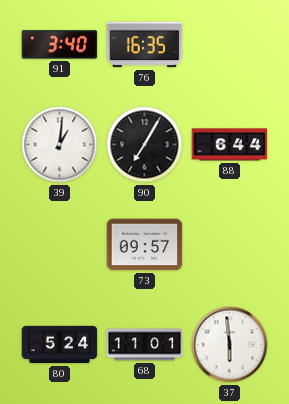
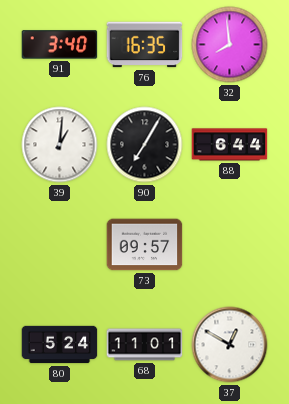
32: none -> 7:59 (230, 45)
37: 5:59 -> 12:50 (230, 345)
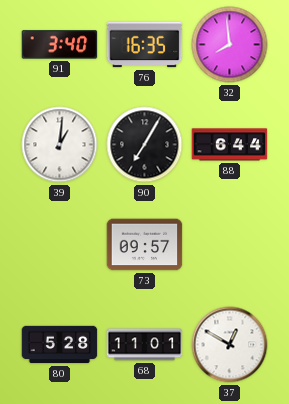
80: 5:24 -> 5:28 (60, 345)
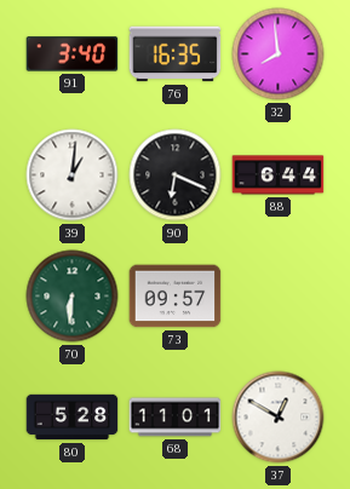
90: 7:05 -> 6:19 (176, 176)
70: none -> 6:31 (73, 297)
